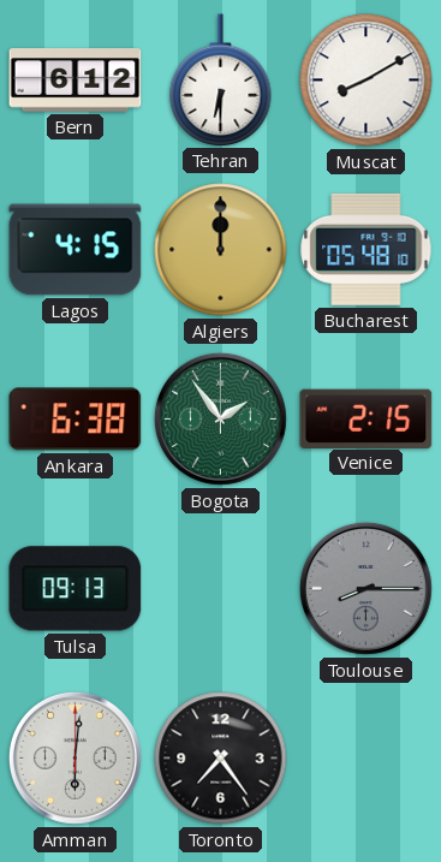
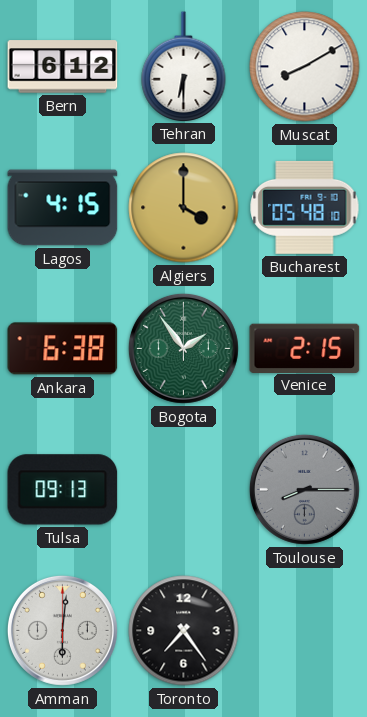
Algiers: 12:00 -> 4:00 (184, 208)
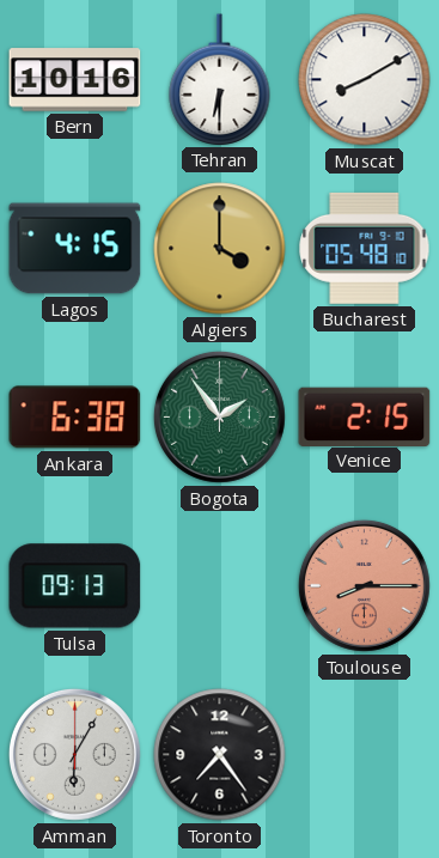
Bern: 6:12 -> 10:16 (75, 80)
Toulouse dial: grey -> salmon (364, 585)
Amman: 6:01 -> 6:05 (74, 754)
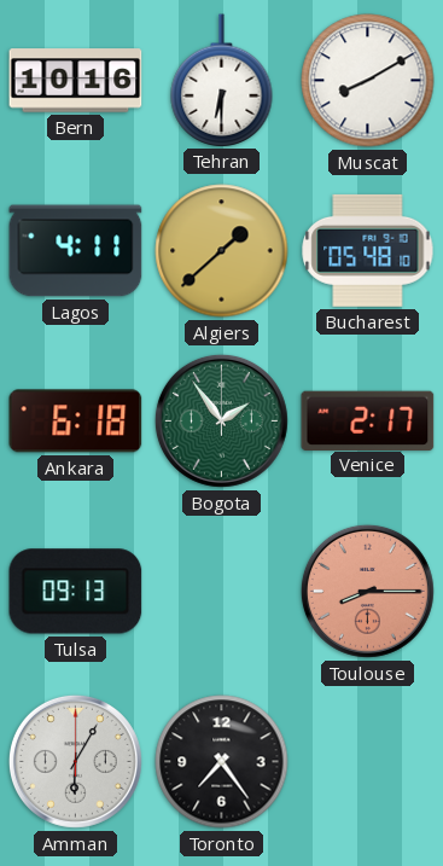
Lagos: 4:15 -> 4:11 (76, 251)
Algiers: 4:00 -> 1:38 (222, 251)
Ankara: 6:38 -> 6:18 (76, 422)
Venice: 2:15 -> 2:17 (368, 420)
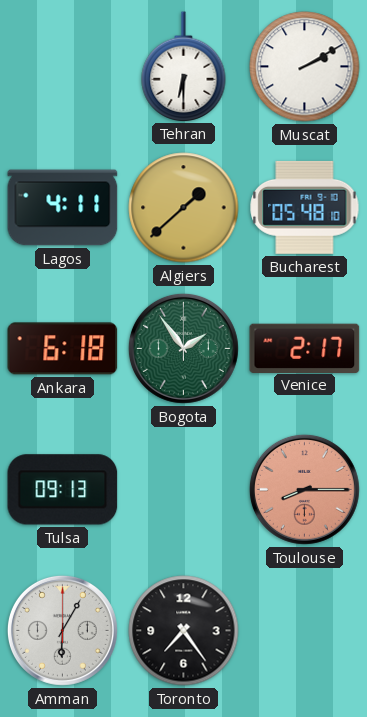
Bern: 10:16 -> none (76, 81)
Muscat: 8:10 -> 2:10 (305, 67)
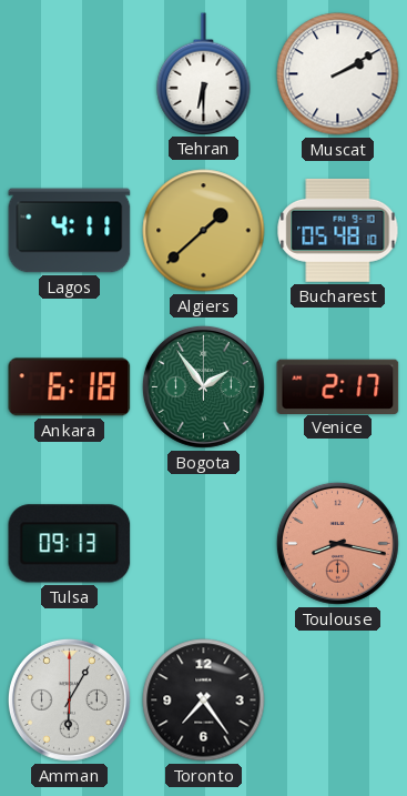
Toulouse: 8:15 -> 8:17 (337, 543)
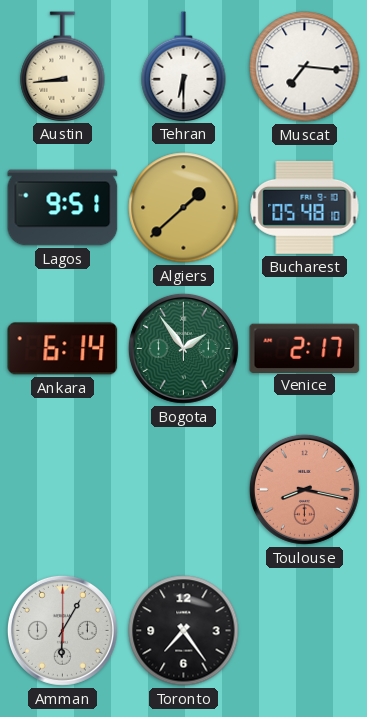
Austin: none -> 8:44 (63, 66)
Muscat: 2:10 -> 7:16 (305, 67)
Lagos: 4:11 -> 9:51 (63, 208)
Ankara: 6:18 -> 6:14 (63, 349)
Tulsa: 09:13 -> none (70, 544)
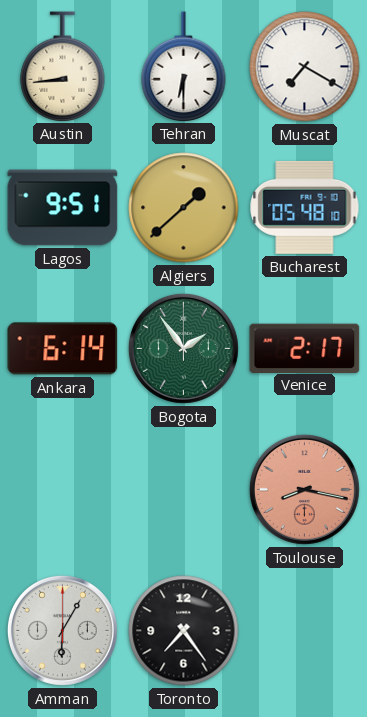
Muscat: 7:16 -> 7:20 (305, 67)
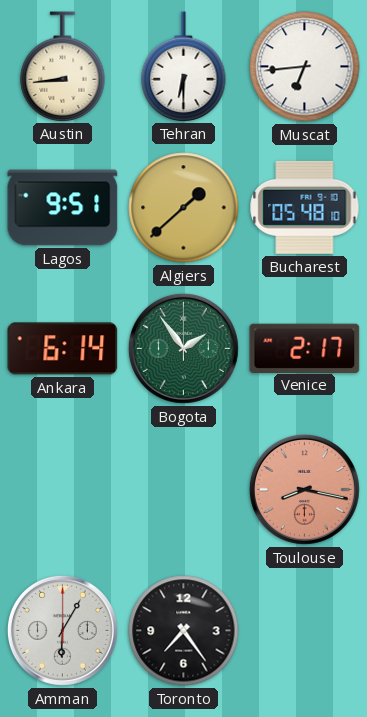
Muscat: 7:20 -> 6:44 (305, 67)
